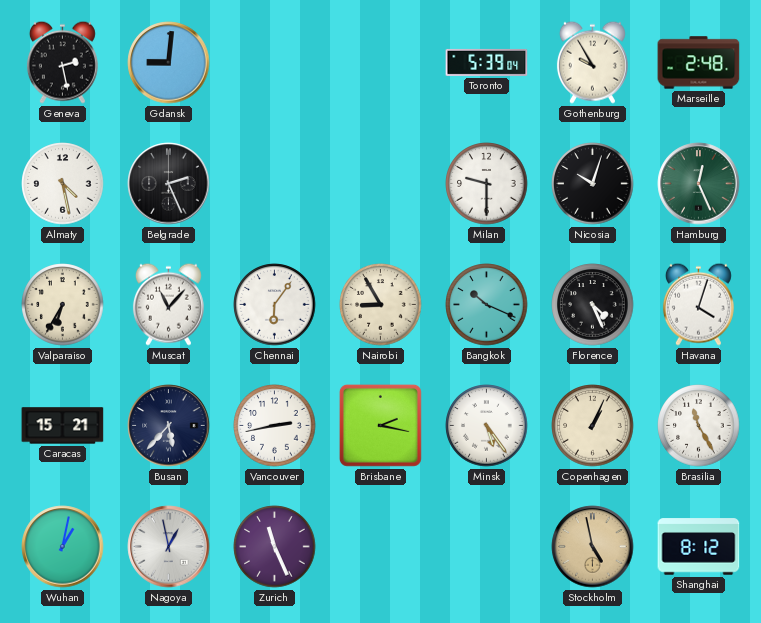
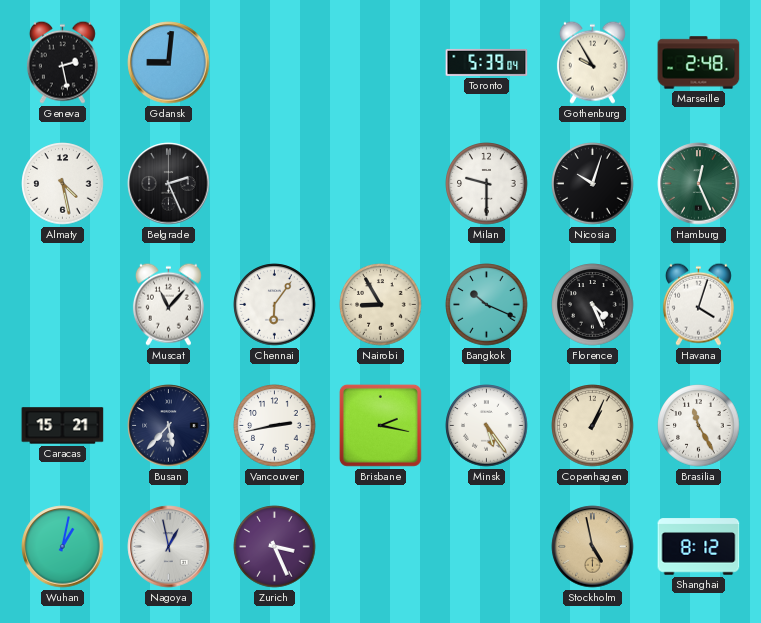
Valparaiso: 6:35 -> none (63, 305)
Zurich: 11:26 -> 3:26 (275, 547)
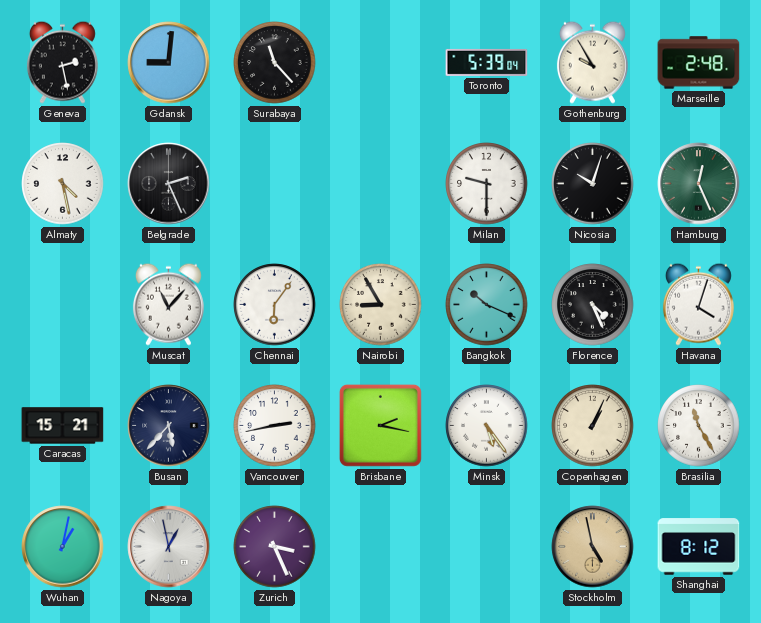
Surabaya: none -> 11:23 (275, 63)
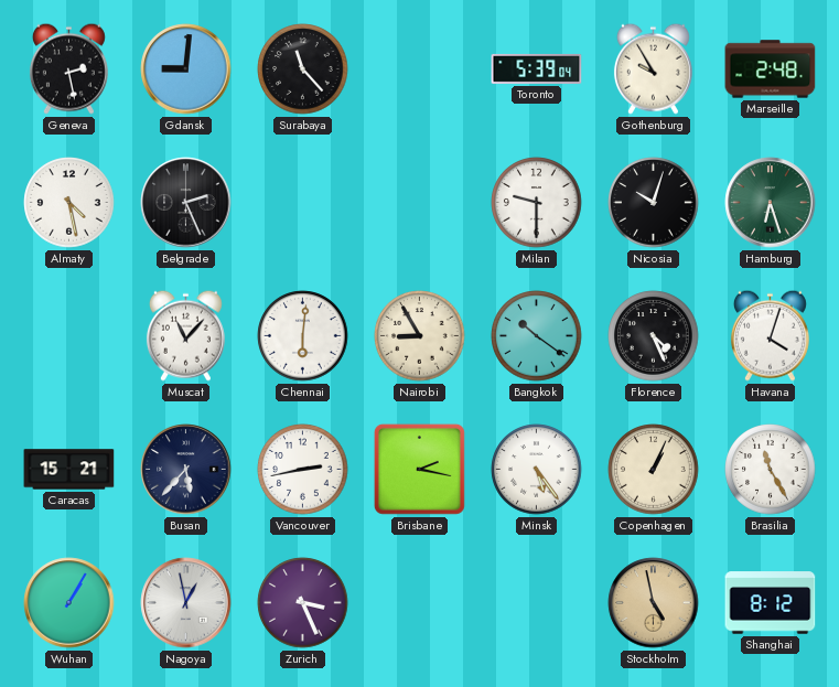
Hamburg: 12:26 -> 6:27 (771, 203)
Chennai: 6:06 -> 6:01 (303, 336)
Bangkok: 10:19 -> 10:21 (537, 336)
Wuhan: 1:02 -> 1:05 (69, 603)
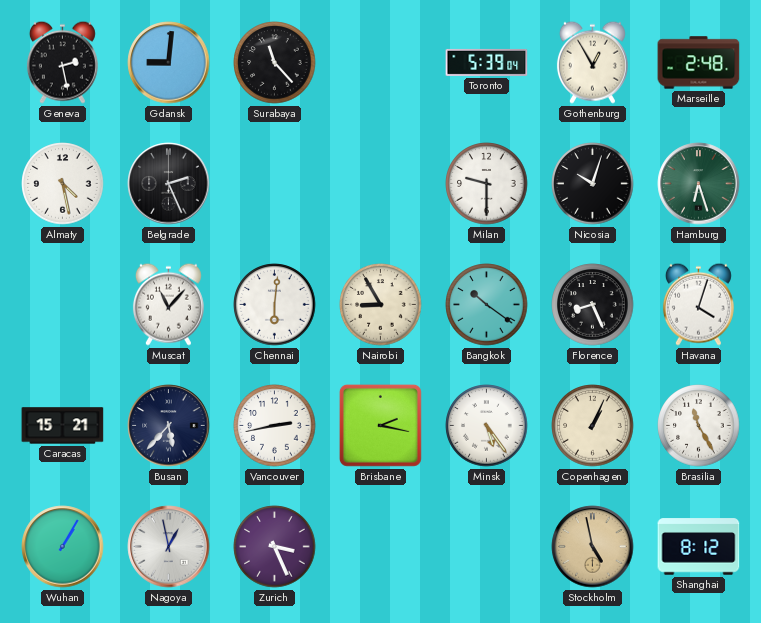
Gothenburg: 9:55 -> 12:55 (592, 62)
Florence: 4:26 -> 8:26 (593, 305)
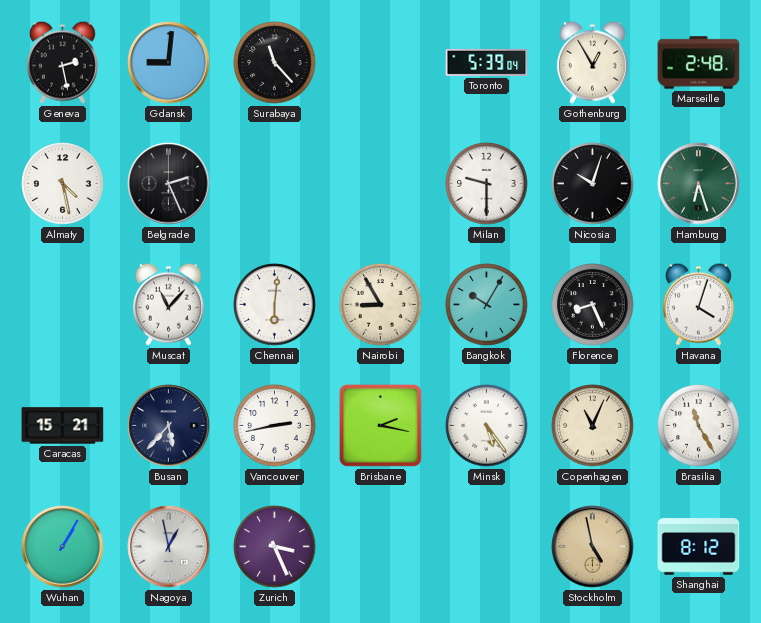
Bangkok: 10:21 -> 10:05 (487, 305)
Copenhagen: 1:04 -> 11:04 (593, 426)
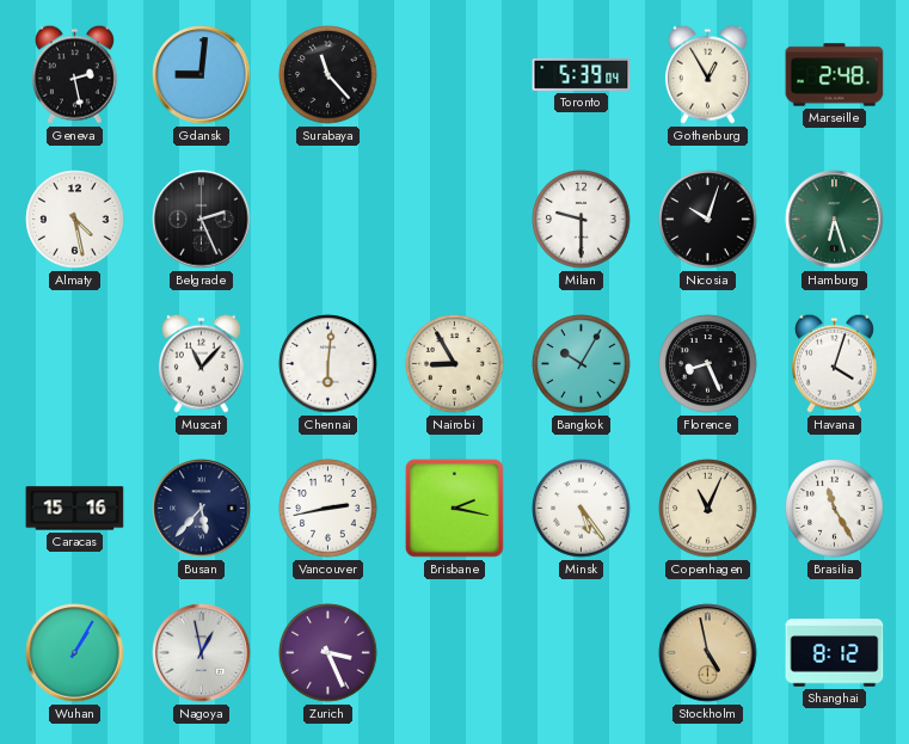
Caracas: 15:21 -> 15:16 (75, 509)
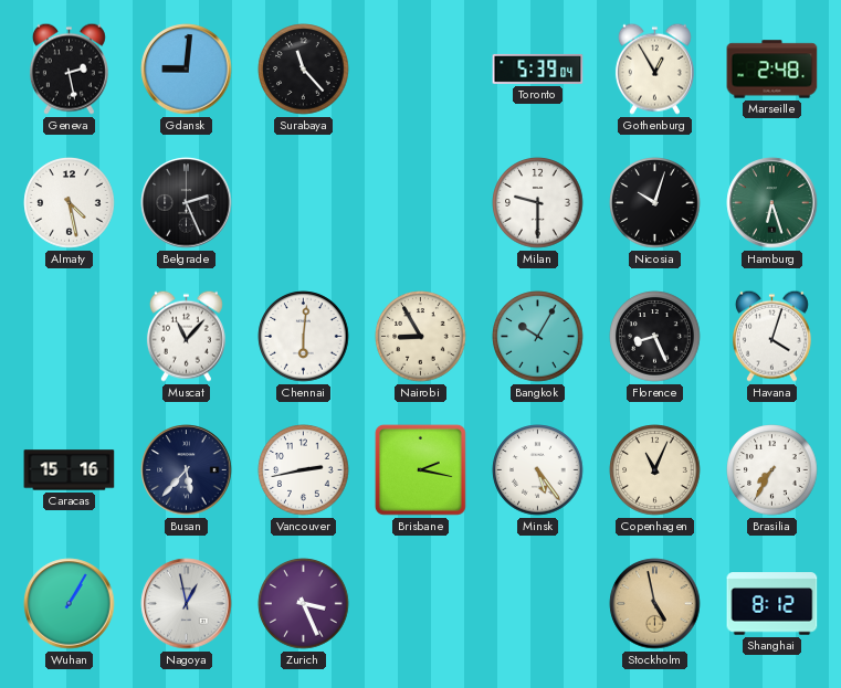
Brasilia: 11:25 -> 7:35 (772, 470)
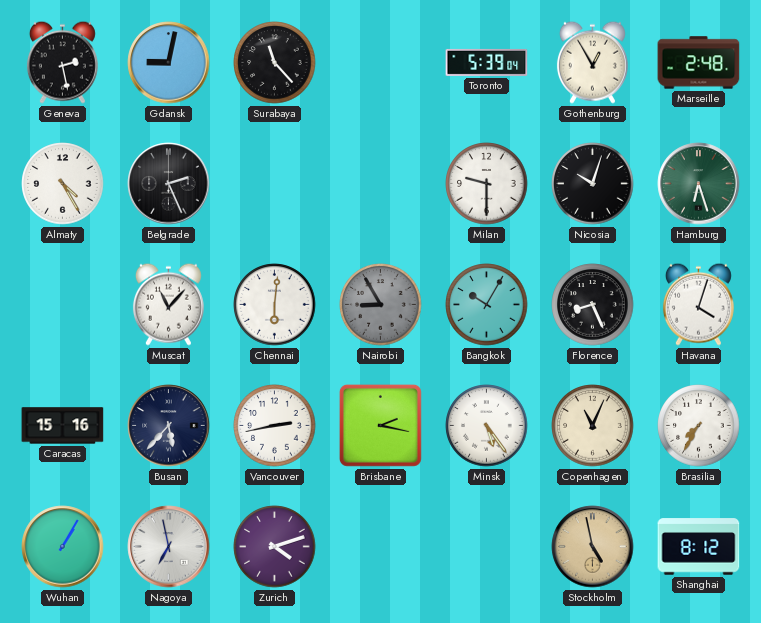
Gdansk: 9:01 -> 9:02 (169, 63)
Almaty: 4:28 -> 4:25 (63, 184)
Nairobi dial: cream -> grey (381, 305)
Nagoya: 12:58 -> 6:58 (169, 547)
Zurich: 3:26 -> 4:12 (275, 547)
